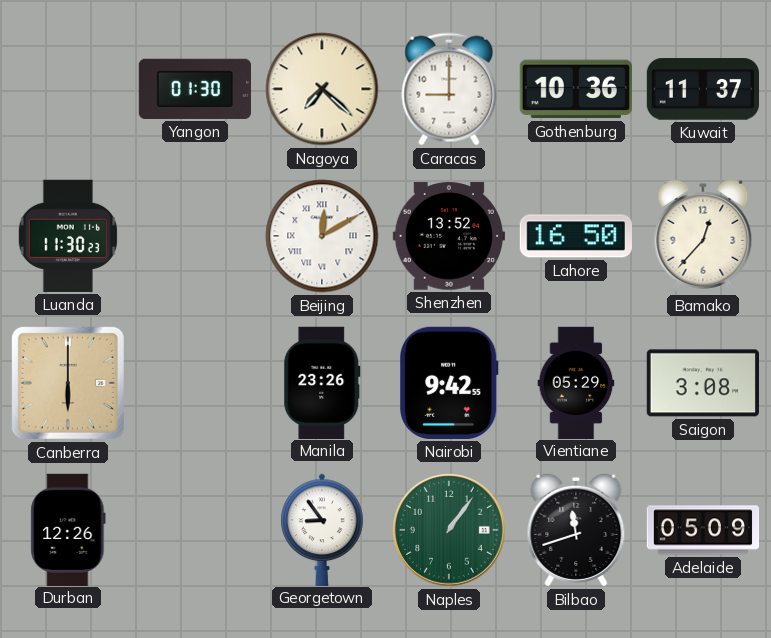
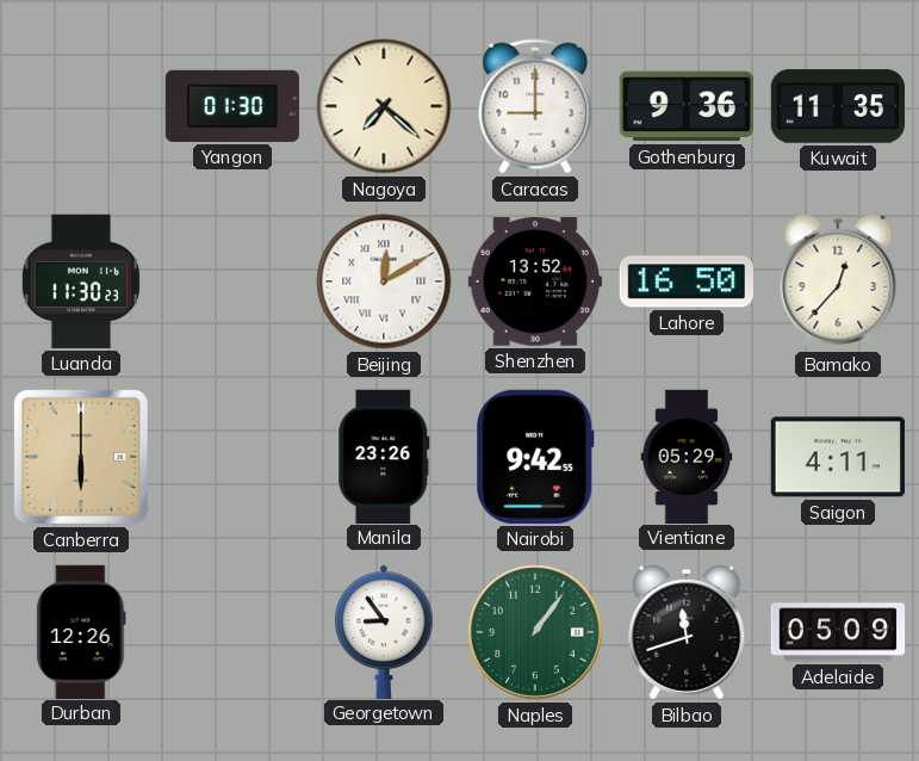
Gothenburg: 10:36 -> 9:36 (687, 106)
Kuwait: 11:37 -> 11:35 (837, 106)
Saigon: 3:08 -> 4:11 (838, 457)
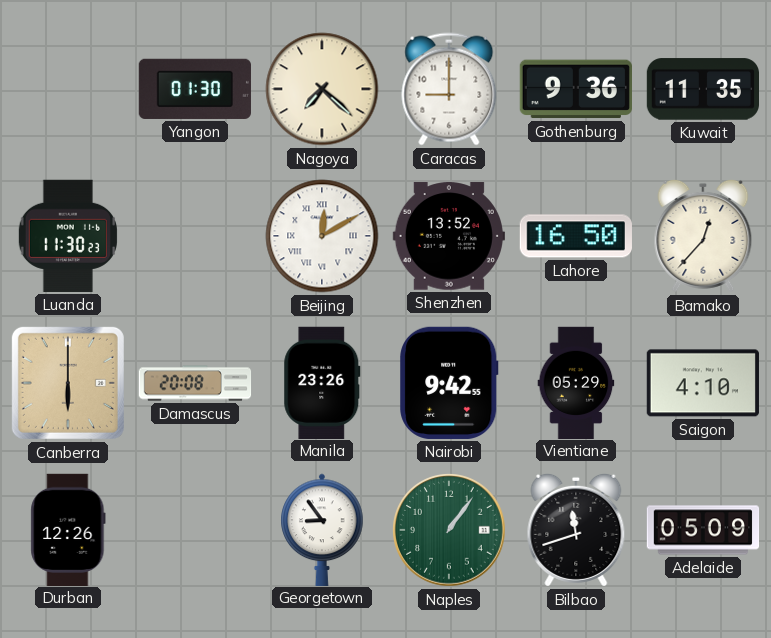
Damascus: none -> 20:08 (195, 383)
Saigon: 4:11 -> 4:10 (703, 383)
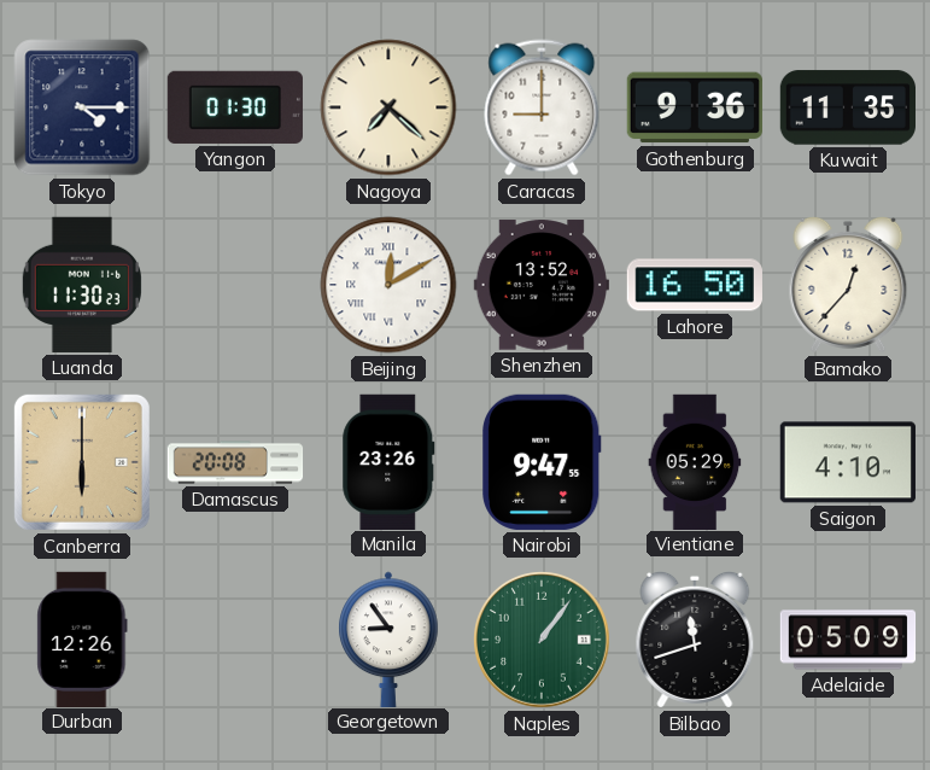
Tokyo: none -> 4:15 (82, 107)
Nairobi: 9:42 -> 9:47 (543, 462)
